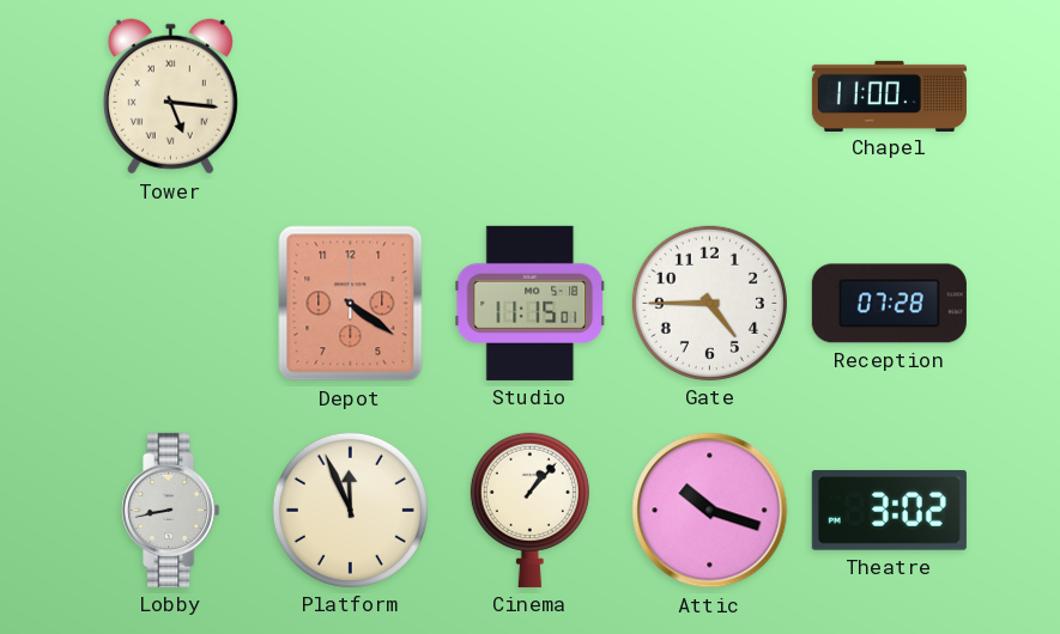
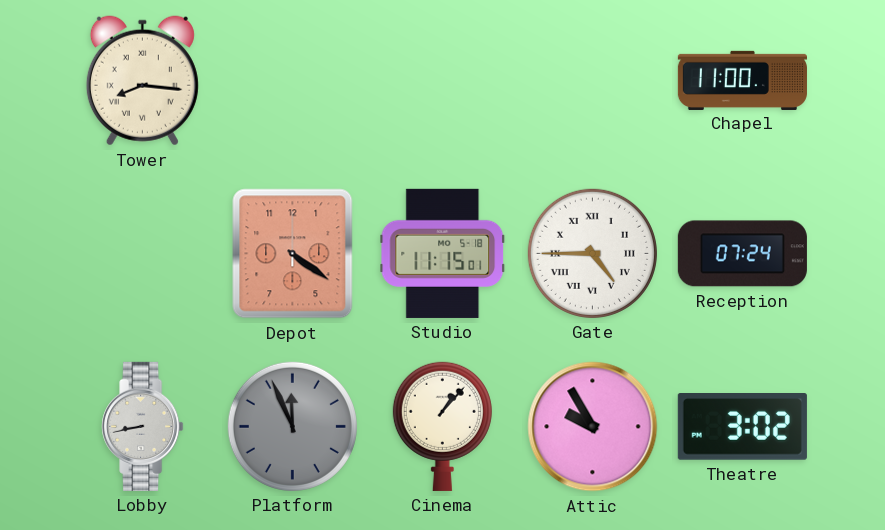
Tower: 5:16 -> 8:16 (142, 81)
Gate numerals: Arabic -> Roman (592, 253)
Reception: 07:28 -> 07:24 (742, 254)
Platform dial: cream -> grey (292, 426)
Attic: 10:18 -> 9:55 (593, 427)
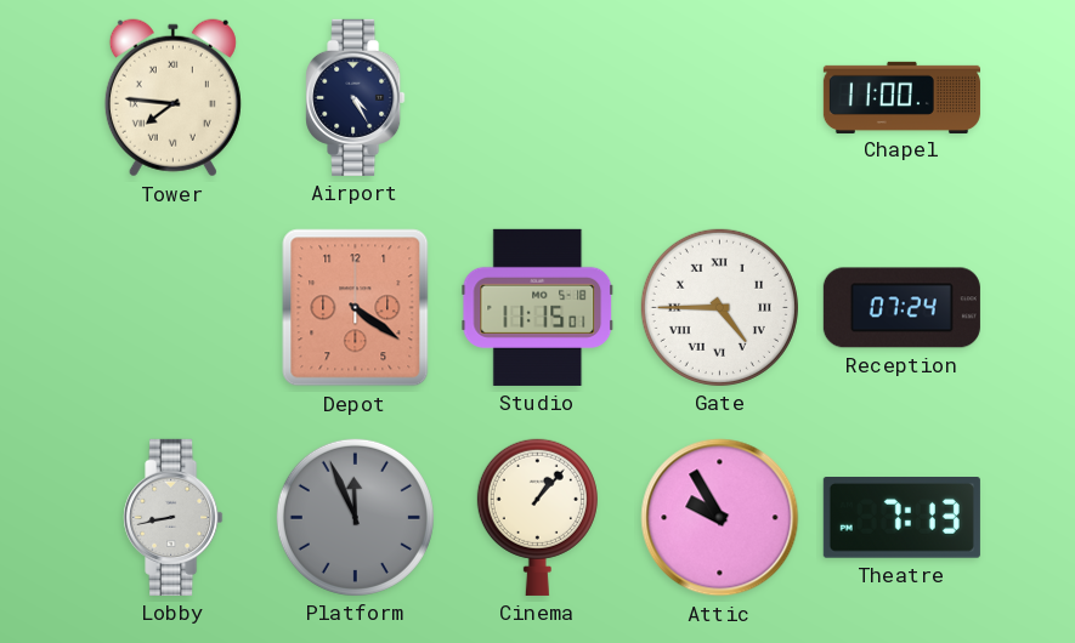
Tower: 8:16 -> 7:46 (172, 98)
Airport: none -> 4:25 (356, 97)
Theatre: 3:02 -> 7:13 (901, 518)
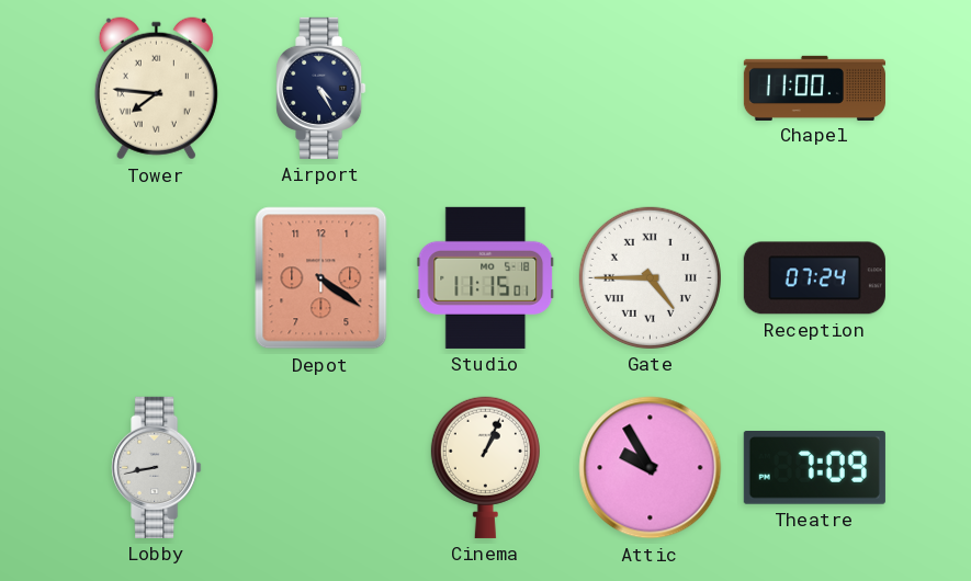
Platform: 11:56 -> none (355, 517)
Cinema: 1:07 -> 1:04 (485, 467)
Theatre: 7:13 -> 7:09 (814, 468)
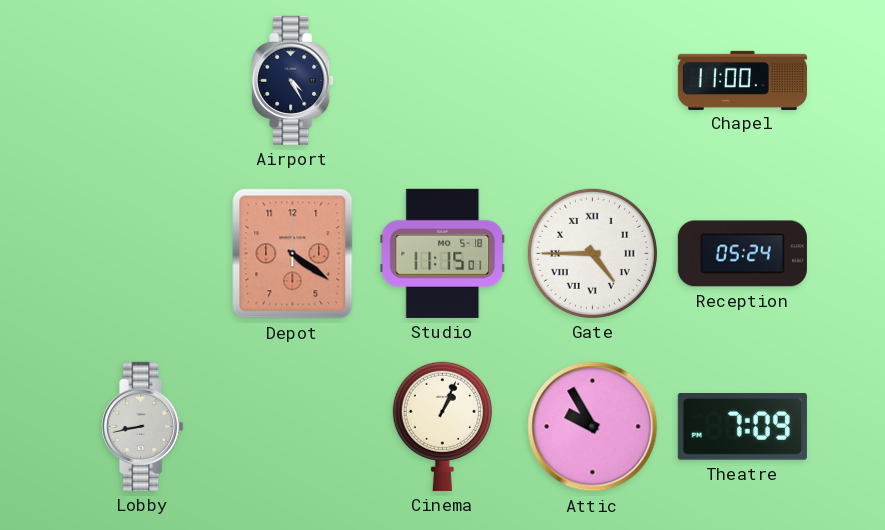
Tower: 7:46 -> none (156, 89)
Reception: 07:24 -> 05:24 (742, 254)
